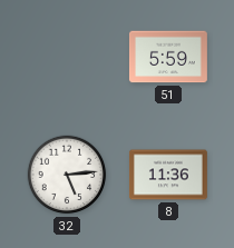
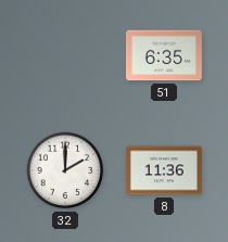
51: 5:59 -> 6:35 (164, 55)
32: 5:14 -> 2:00 (65, 170)
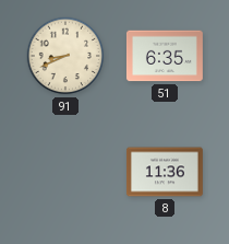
91: none -> 8:41 (65, 56)
32: 2:00 -> none (65, 170)
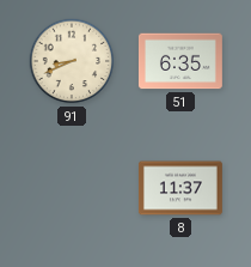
8: 11:36 -> 11:37 (180, 188)
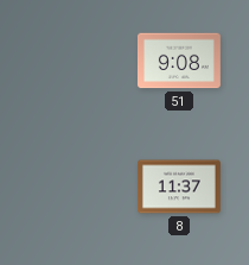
91: 8:41 -> none (72, 61)
51: 6:35 -> 9:08 (179, 61)
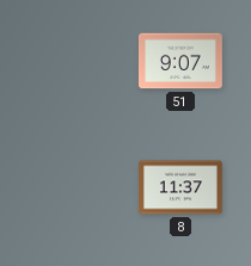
51: 9:08 -> 9:07 (180, 61)
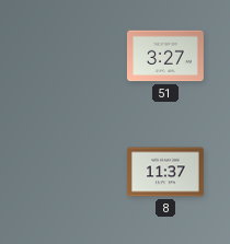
51: 9:07 -> 3:27 (165, 56)
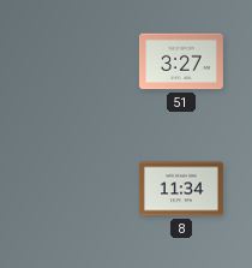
8: 11:37 -> 11:34 (181, 189)
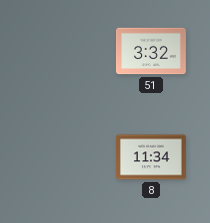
51: 3:27 -> 3:32 (151, 51)
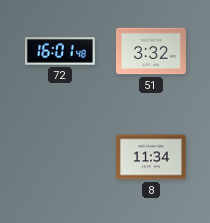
72: none -> 16:01 (60, 51)
